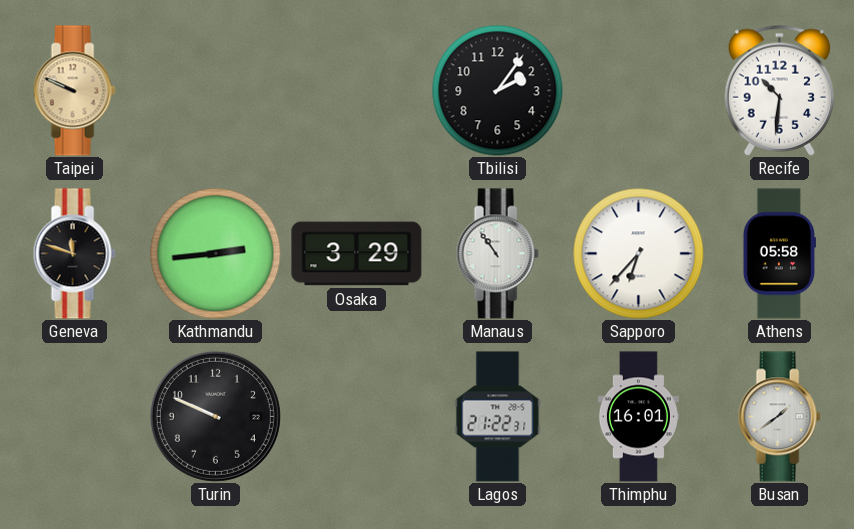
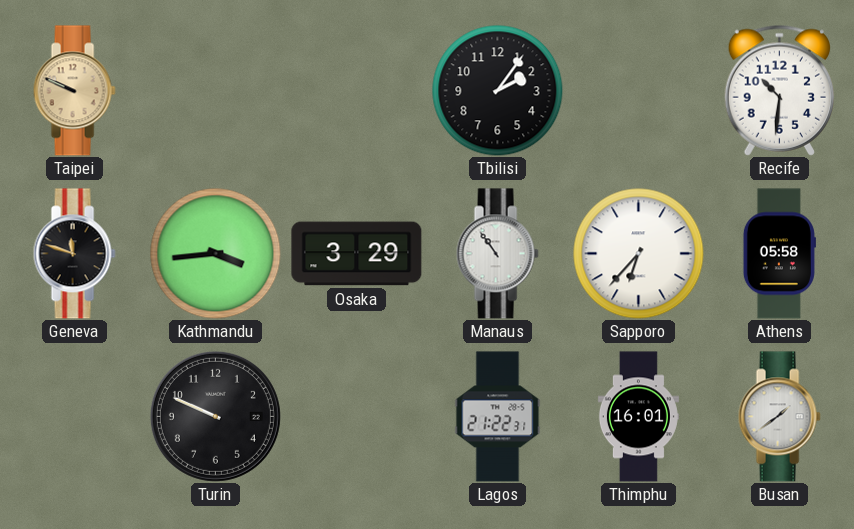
Kathmandu: 2:44 -> 3:44 (216, 254)
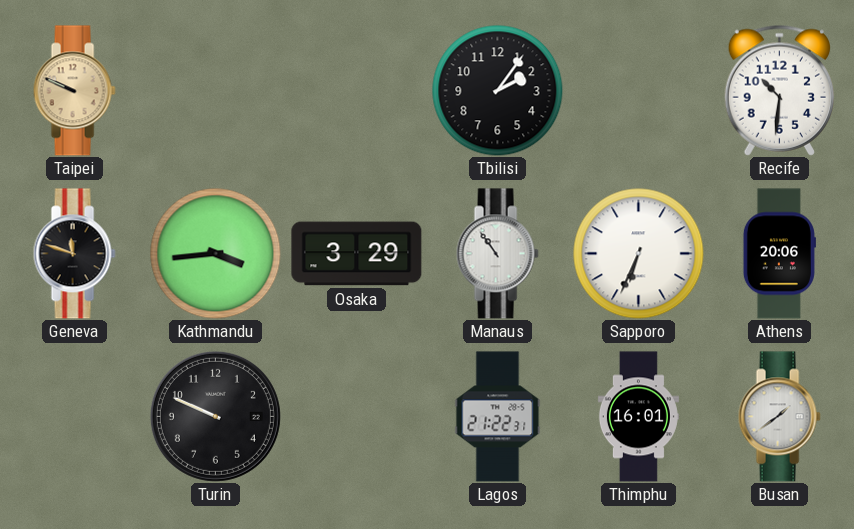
Sapporo: 6:37 -> 6:34 (639, 254)
Athens: 05:58 -> 20:06 (779, 254)
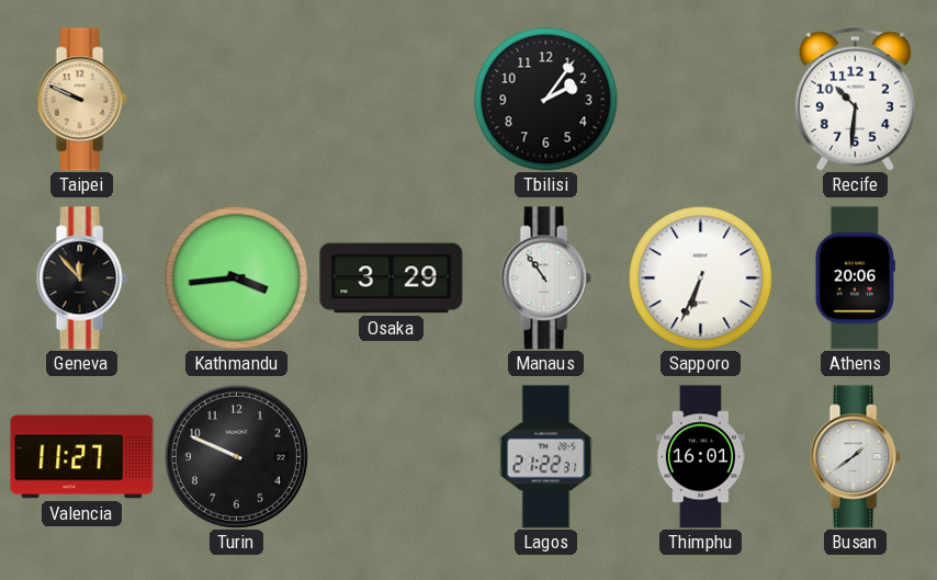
Geneva: 11:48 -> 11:53 (81, 278)
Valencia: none -> 11:27 (82, 457)
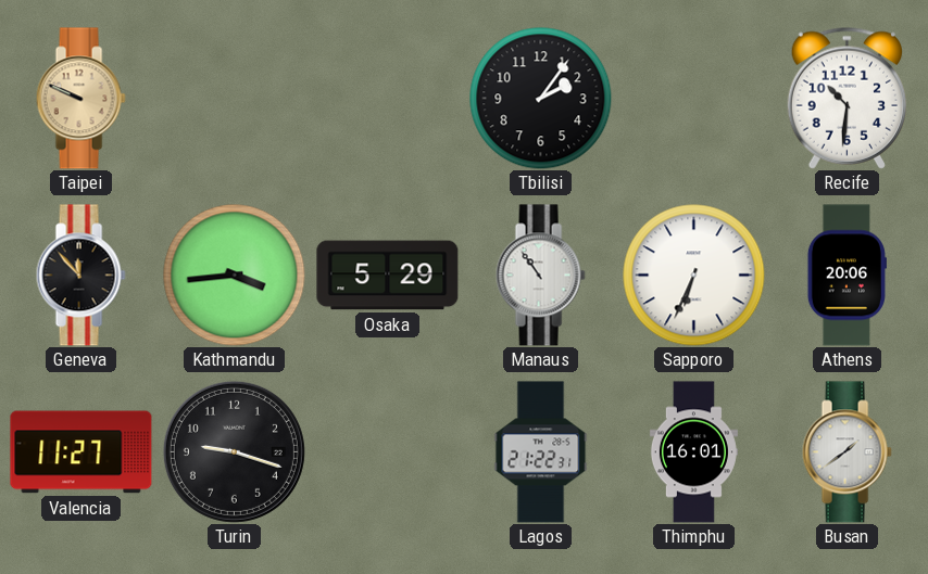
Osaka: 3:29 -> 5:29 (388, 276)
Turin: 9:49 -> 9:18 (234, 451)
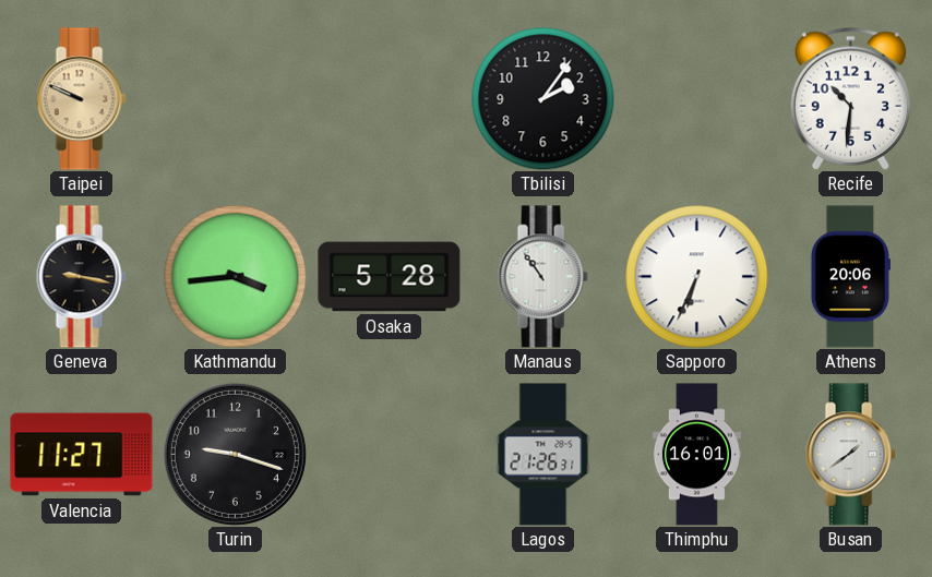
Geneva: 11:53 -> 9:17 (81, 277)
Osaka: 5:29 -> 5:28 (390, 277)
Lagos: 21:22 -> 21:26 (543, 455)
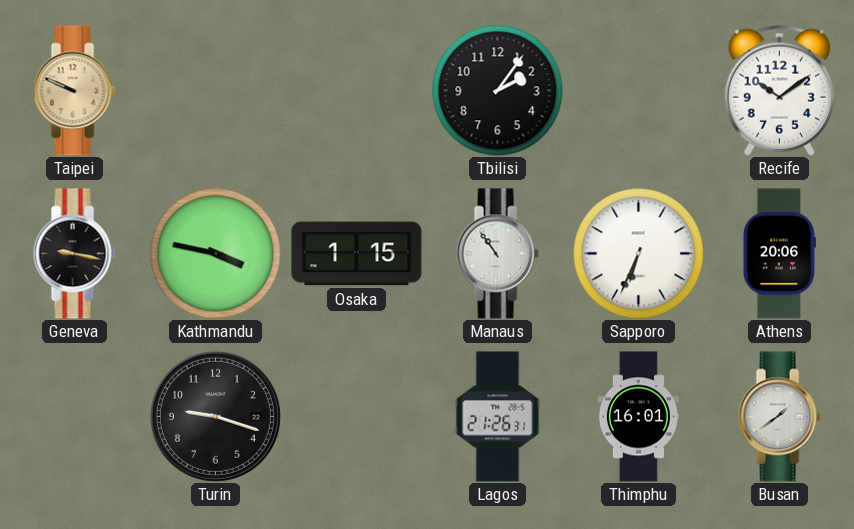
Recife: 10:31 -> 10:09 (779, 90)
Kathmandu: 3:44 -> 3:47 (216, 254)
Osaka: 5:28 -> 1:15 (357, 254)
Valencia: 11:27 -> none (82, 455)
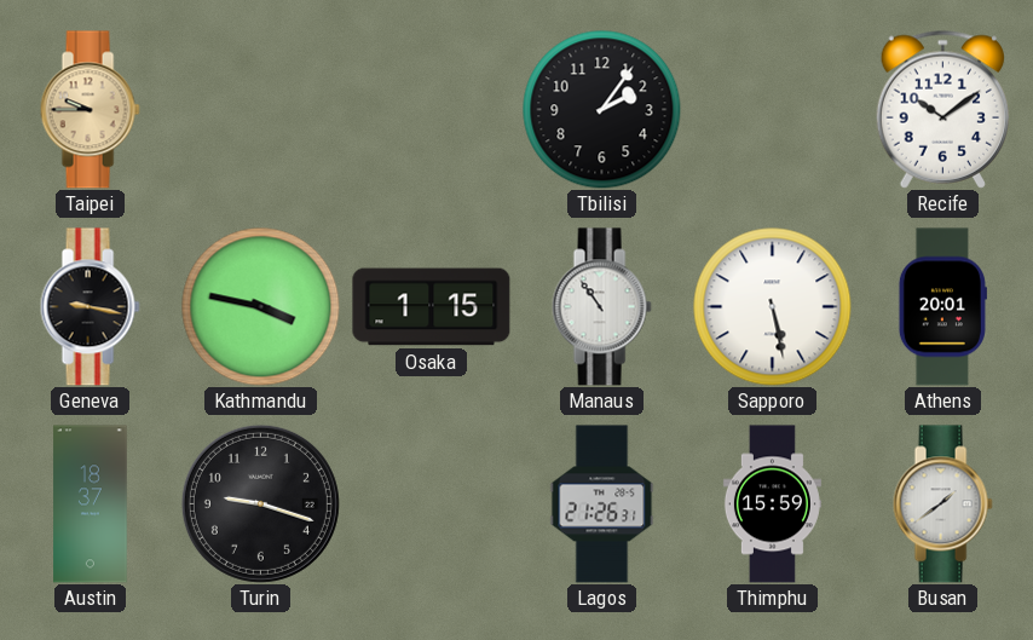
Taipei: 9:49 -> 9:45 (90, 110)
Sapporo: 6:34 -> 5:28 (773, 307)
Athens: 20:06 -> 20:01 (942, 307)
Austin: none -> 18:37 (91, 504)
Thimphu: 16:01 -> 15:59 (772, 504)
